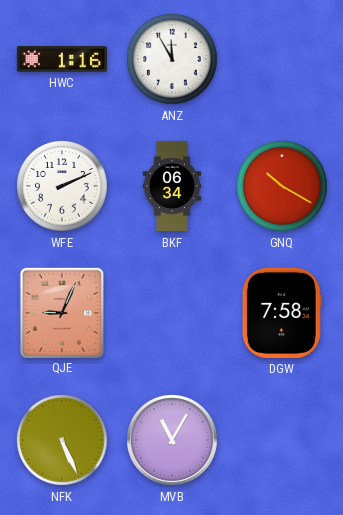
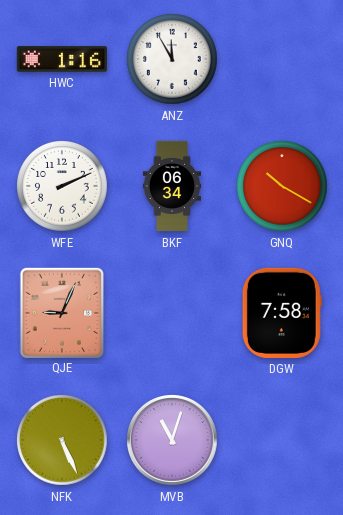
MVB: 11:05 -> 11:03 (173, 441)
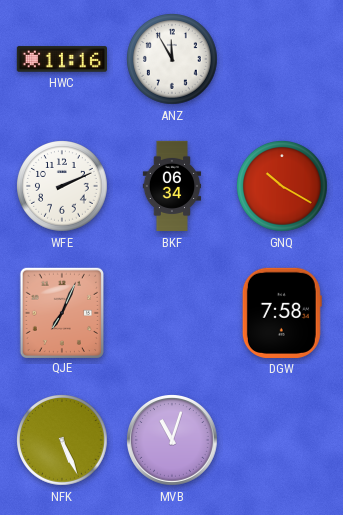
HWC: 1:16 -> 11:16 (61, 59)
QJE: 9:04 -> 7:04 (61, 312)
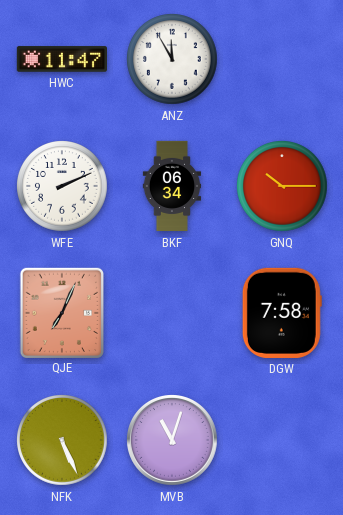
HWC: 11:16 -> 11:47 (61, 59)
GNQ: 10:20 -> 10:15 (283, 187)
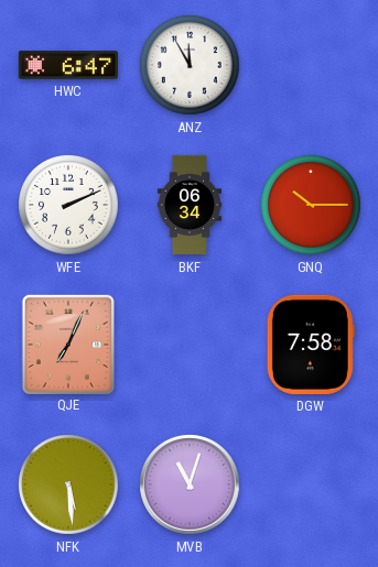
HWC: 11:47 -> 6:47 (67, 65)
NFK: 5:26 -> 5:29 (69, 486)
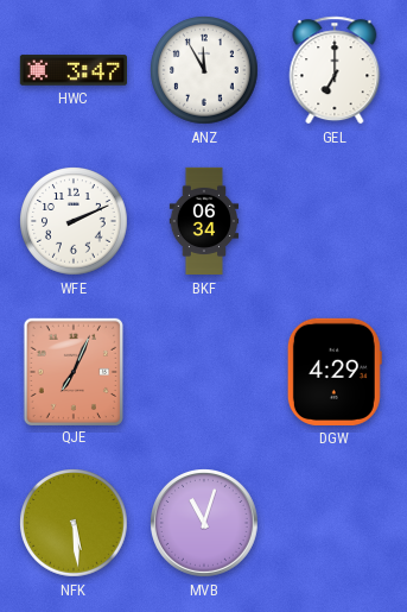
HWC: 6:47 -> 3:47 (72, 70)
GEL: none -> 7:00 (335, 70)
GNQ: 10:15 -> none (312, 206)
DGW: 7:58 -> 4:29 (335, 372)
